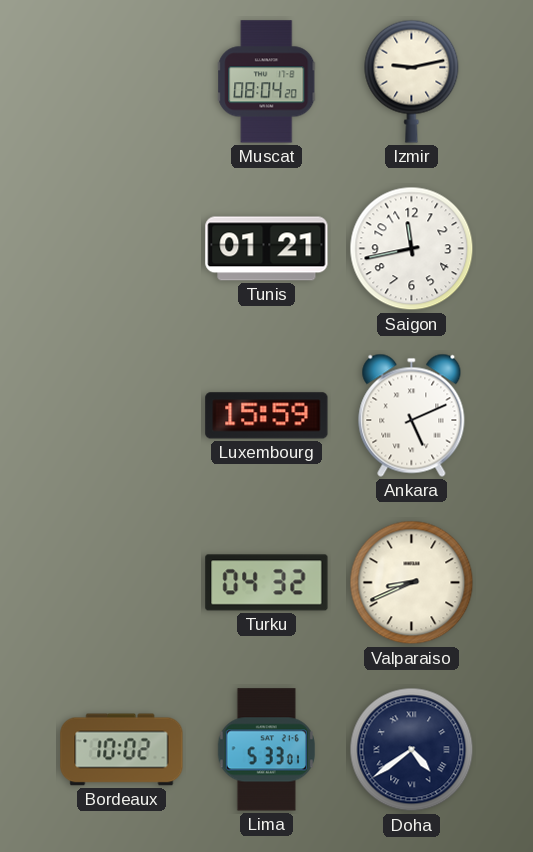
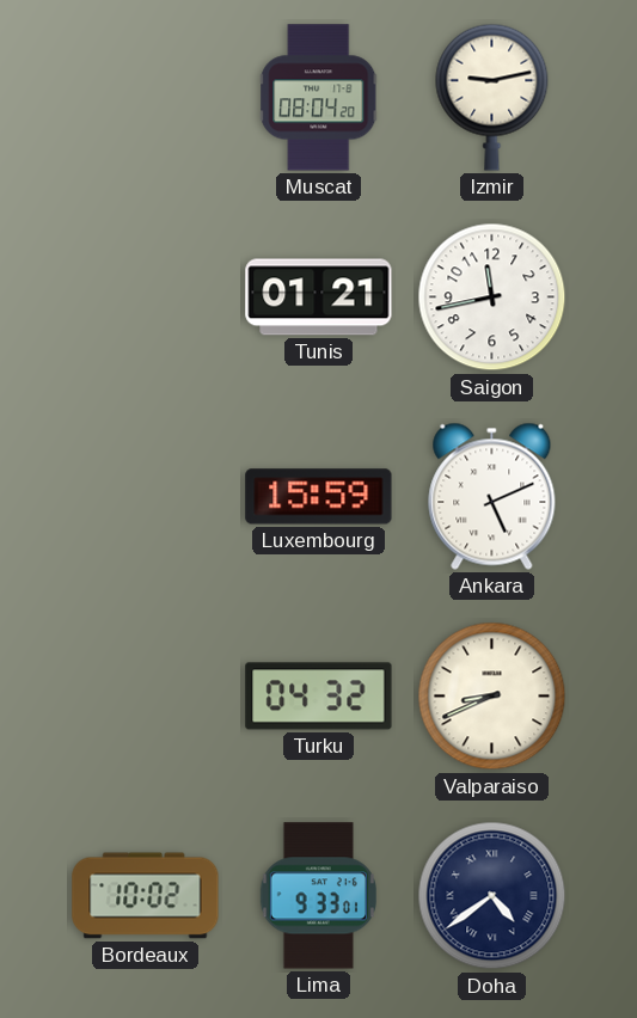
Lima: 5:33 -> 9:33 (318, 896)
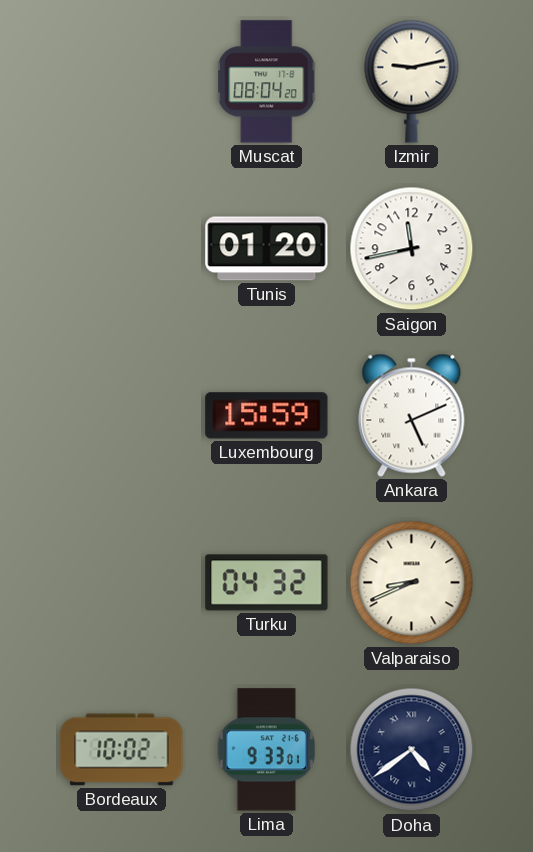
Tunis: 01:21 -> 01:20 (267, 249)
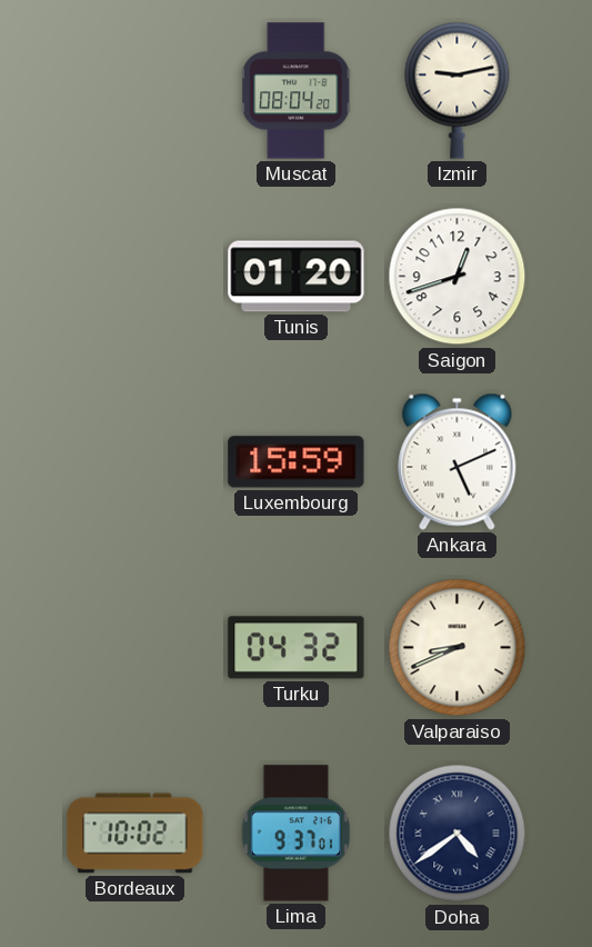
Saigon: 11:43 -> 12:42 (458, 277)
Lima: 9:33 -> 9:37 (295, 834)
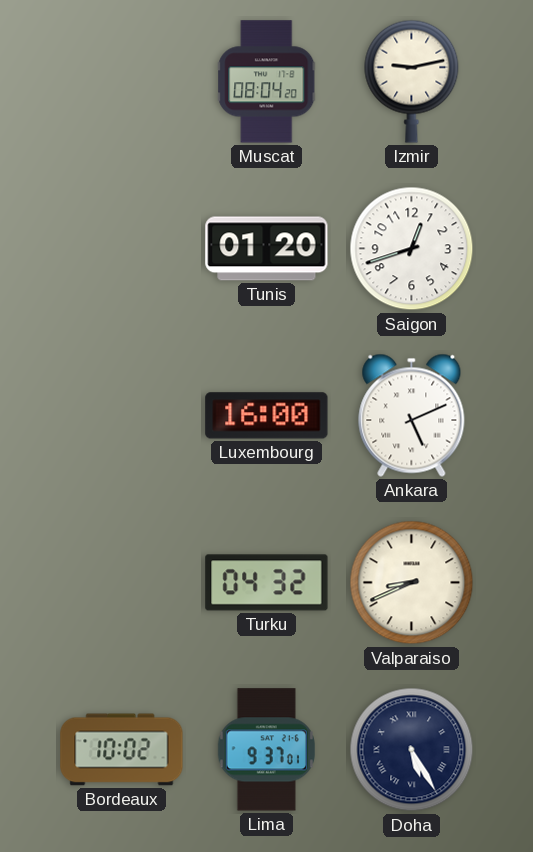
Luxembourg: 15:59 -> 16:00 (267, 416)
Doha: 4:39 -> 5:25 (412, 750)
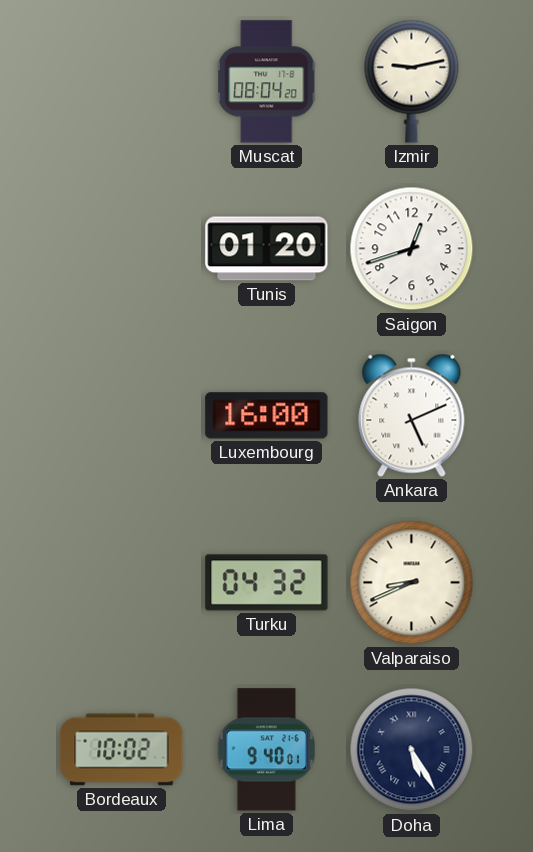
Lima: 9:37 -> 9:40 (266, 750)
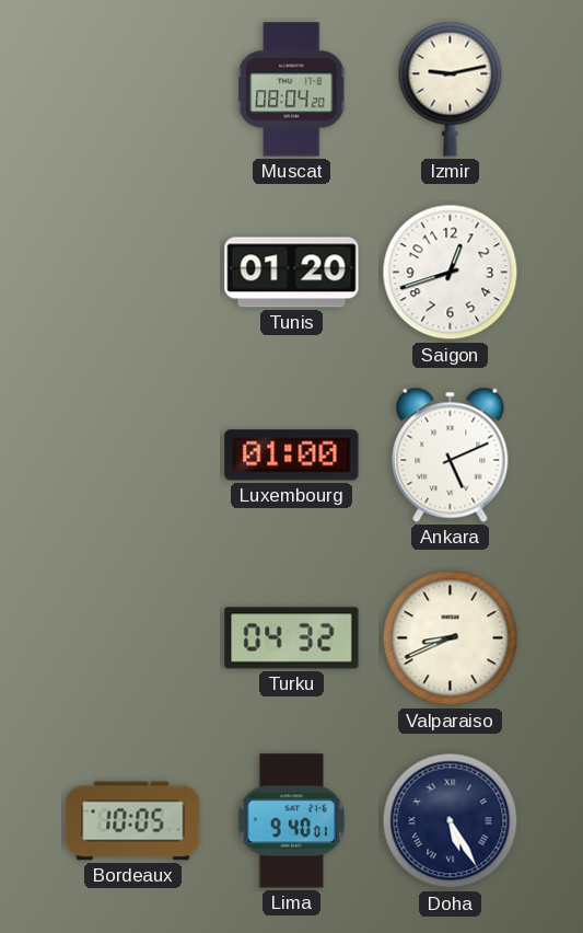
Luxembourg: 16:00 -> 01:00 (292, 456)
Bordeaux: 10:02 -> 10:05 (133, 821)
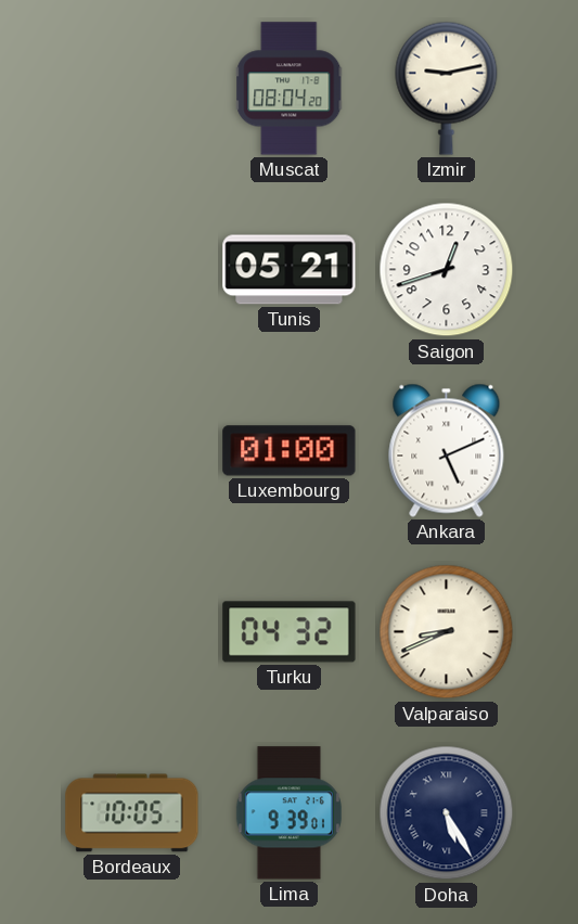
Tunis: 01:20 -> 05:21 (290, 270)
Lima: 9:40 -> 9:39 (288, 813)
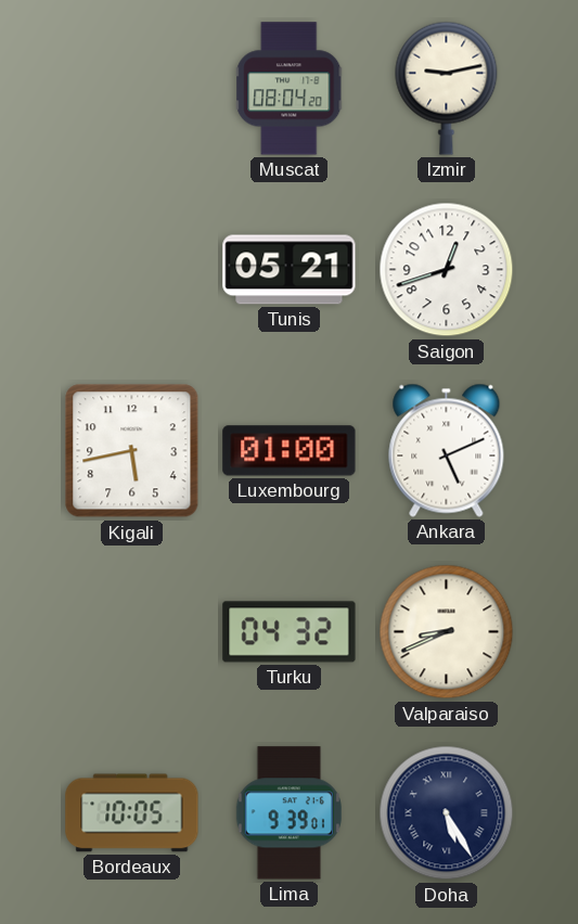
Kigali: none -> 5:43 (132, 451)
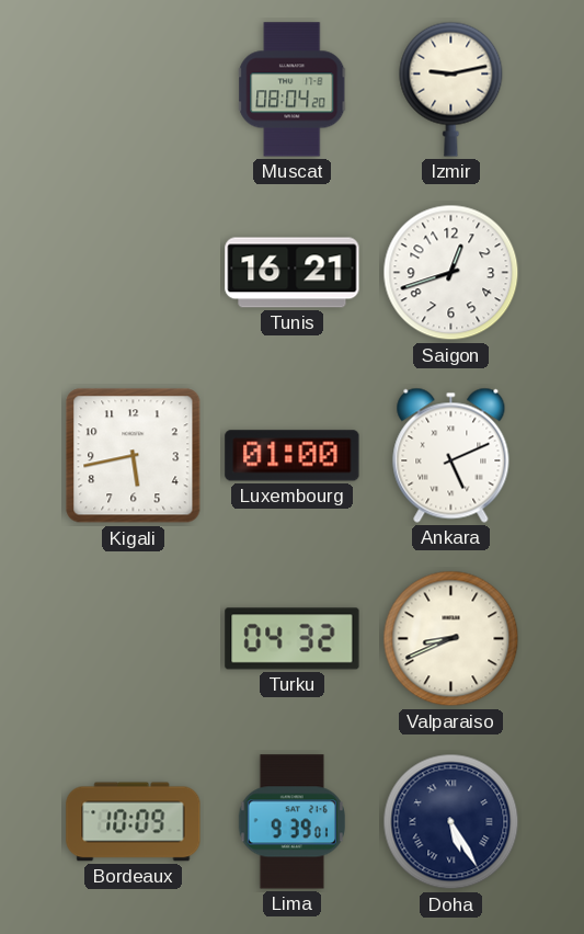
Tunis: 05:21 -> 16:21 (293, 273)
Bordeaux: 10:05 -> 10:09 (134, 822)
